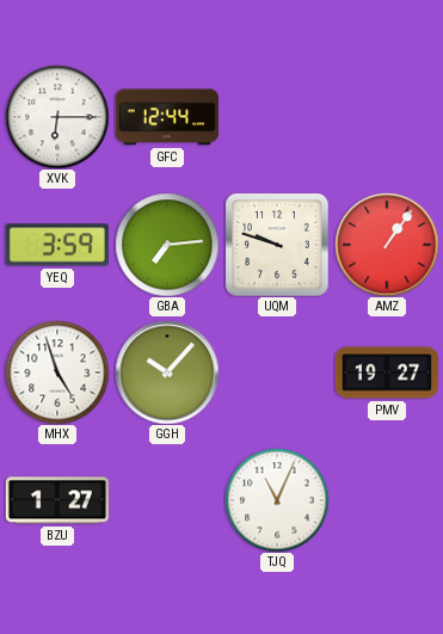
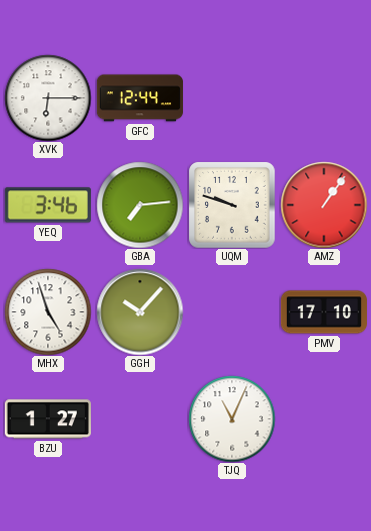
YEQ: 3:59 -> 3:46 (48, 205)
PMV: 19:27 -> 17:10 (324, 312)
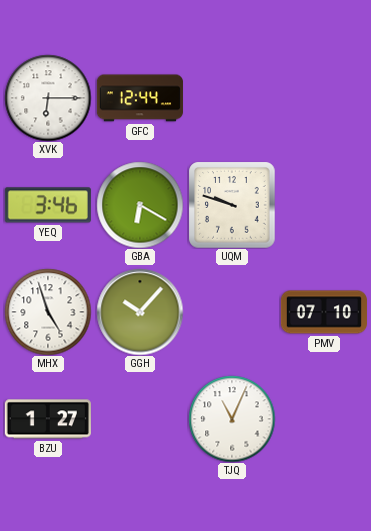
GBA: 7:14 -> 6:20 (140, 205)
AMZ: 1:06 -> none (324, 205)
PMV: 17:10 -> 07:10 (324, 312)
